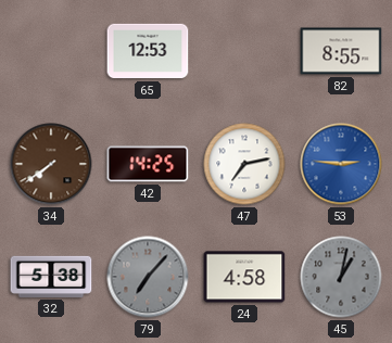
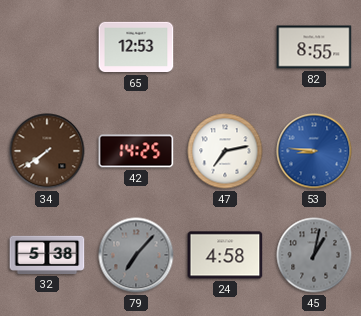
53: 2:46 -> 8:46 (314, 151)
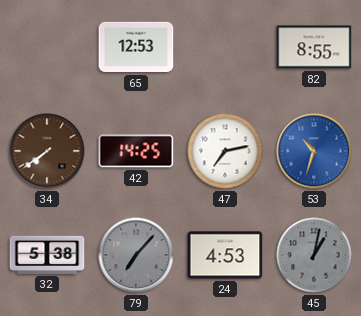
53: 8:46 -> 10:33 (314, 151)
24: 4:58 -> 4:53 (225, 255)
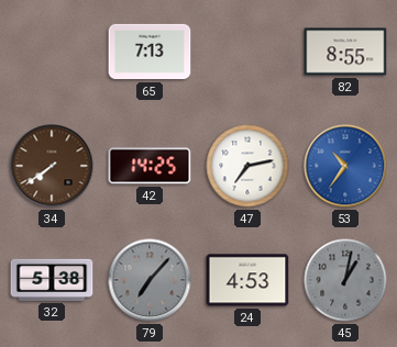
65: 12:53 -> 7:13 (150, 52)
53: 10:33 -> 10:36 (345, 166)
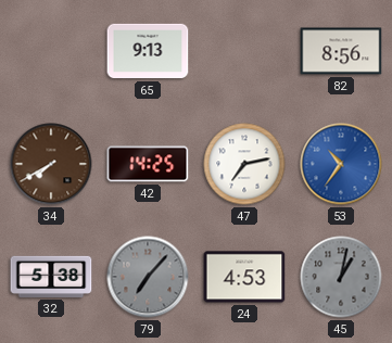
65: 7:13 -> 9:13 (148, 51)
82: 8:55 -> 8:56 (341, 51)
34: 7:39 -> 7:40 (51, 164)
